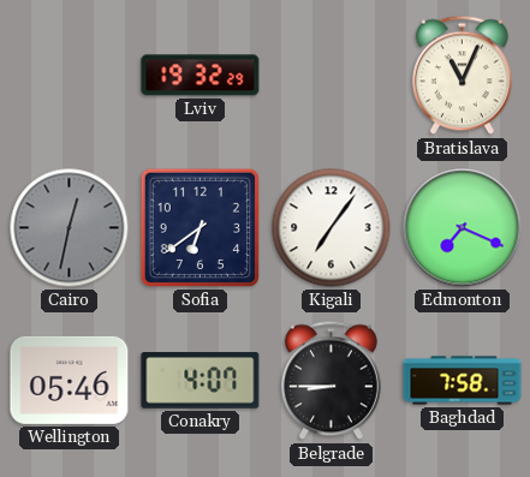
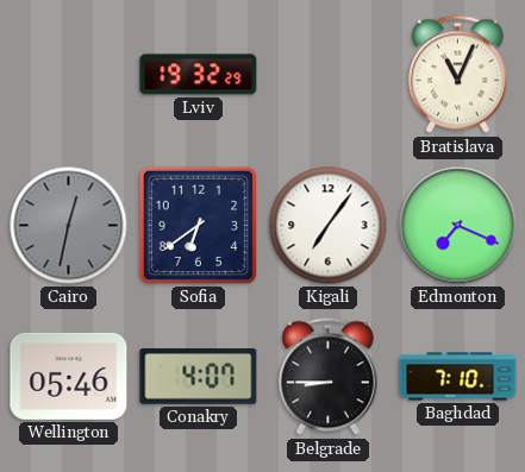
Baghdad: 7:58 -> 7:10 (458, 377)
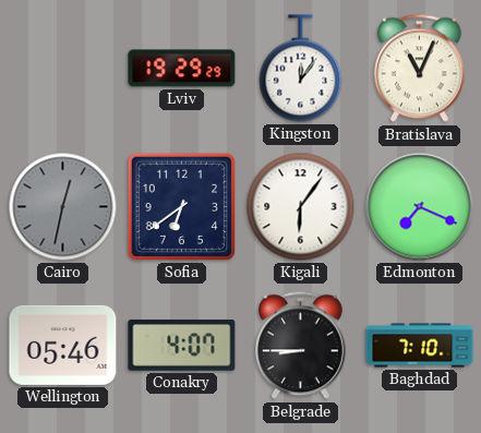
Lviv: 19:32 -> 19:29 (182, 69)
Kingston: none -> 12:06 (301, 69)
Kigali: 7:06 -> 6:06 (301, 207)
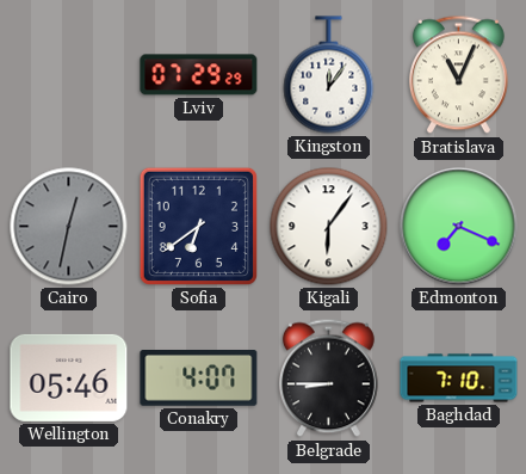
Lviv: 19:29 -> 07:29 (199, 75)
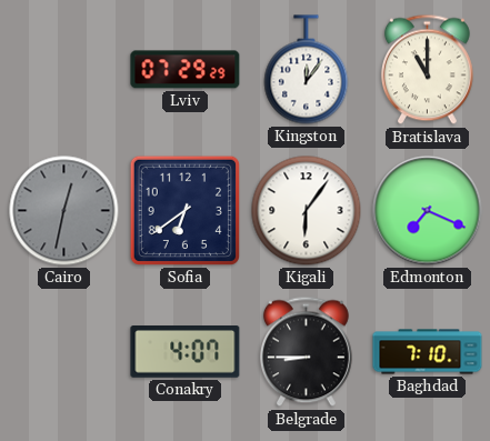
Bratislava: 11:04 -> 11:00 (427, 70)
Wellington: 05:46 -> none (69, 377)
